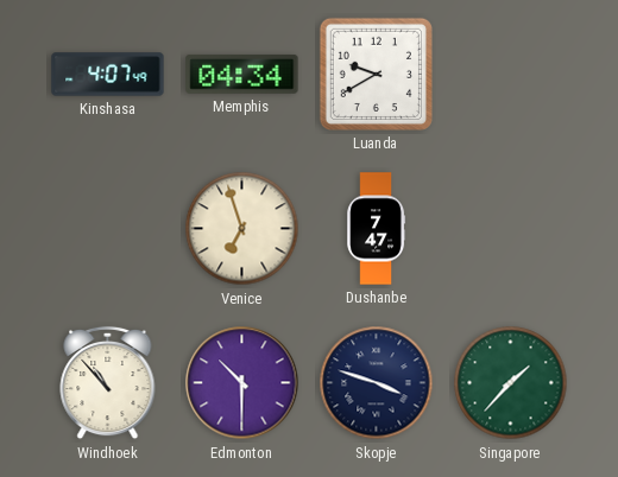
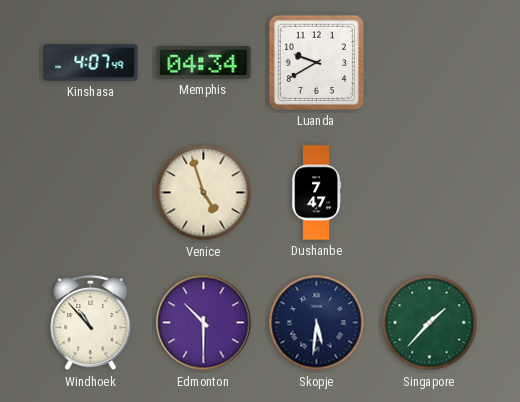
Venice: 6:57 -> 4:57 (204, 193)
Skopje: 3:48 -> 5:31 (317, 323)
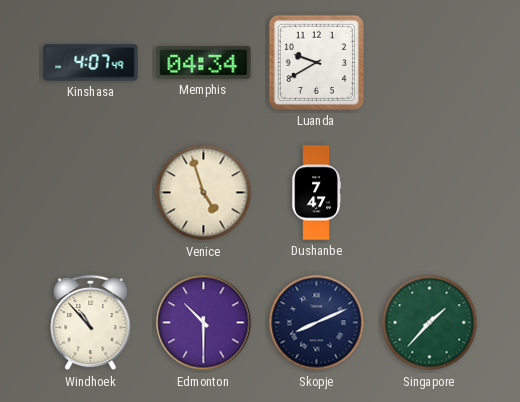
Skopje: 5:31 -> 8:11 (317, 323)
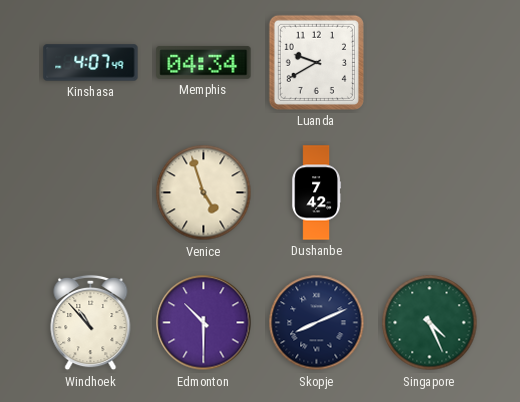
Dushanbe: 7:47 -> 7:42 (317, 193)
Singapore: 1:37 -> 4:26 (430, 323)
